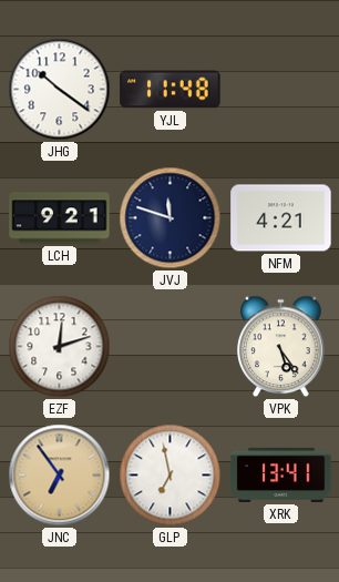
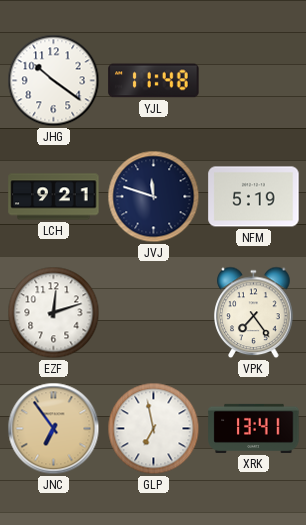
NFM: 4:21 -> 5:19 (254, 197)
VPK: 5:24 -> 7:24 (254, 313)
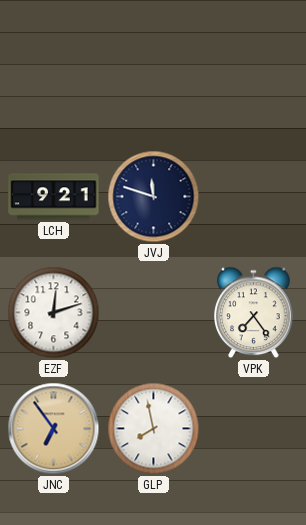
JHG: 10:21 -> none (54, 81)
YJL: 11:48 -> none (154, 81)
NFM: 5:19 -> none (254, 197)
GLP: 6:58 -> 7:58 (154, 429)
XRK: 13:41 -> none (254, 428)
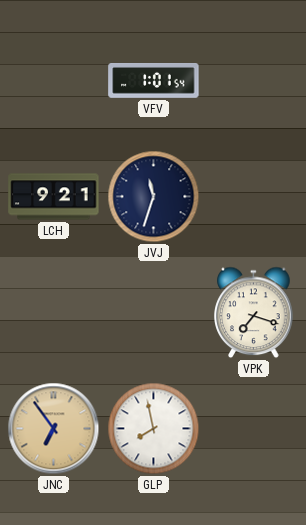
VFV: none -> 1:01 (154, 81)
JVJ: 11:48 -> 11:33 (154, 197)
EZF: 12:12 -> none (54, 313)
VPK: 7:24 -> 7:18 (254, 313)
